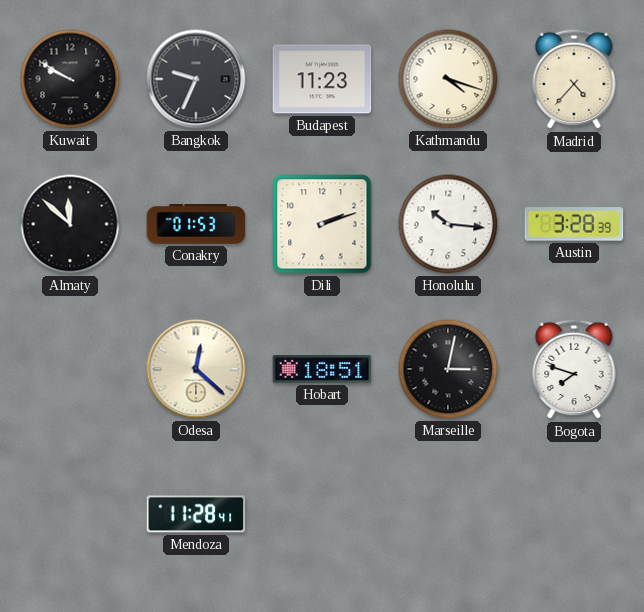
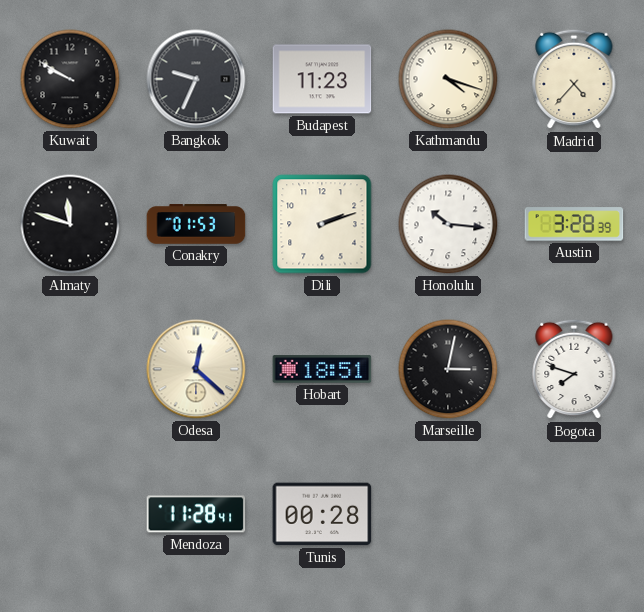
Almaty: 11:52 -> 11:48 (70, 224)
Tunis: none -> 00:28 (322, 514)
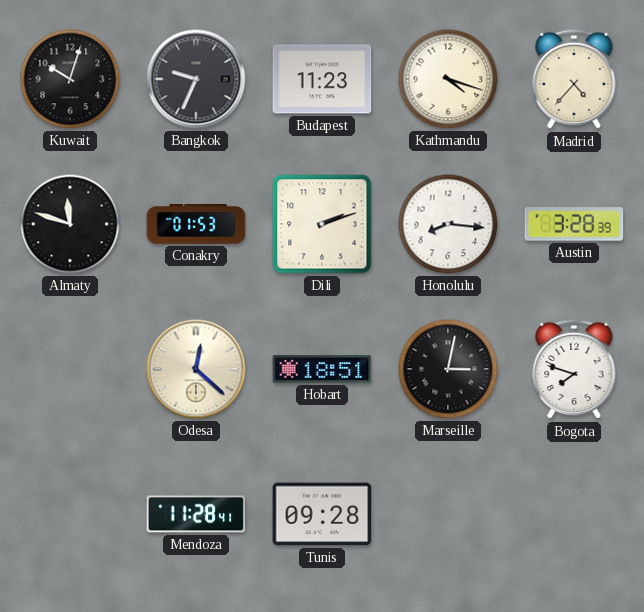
Kuwait: 9:50 -> 10:03 (70, 79)
Honolulu: 10:16 -> 8:16 (448, 224)
Tunis: 00:28 -> 09:28 (322, 514)
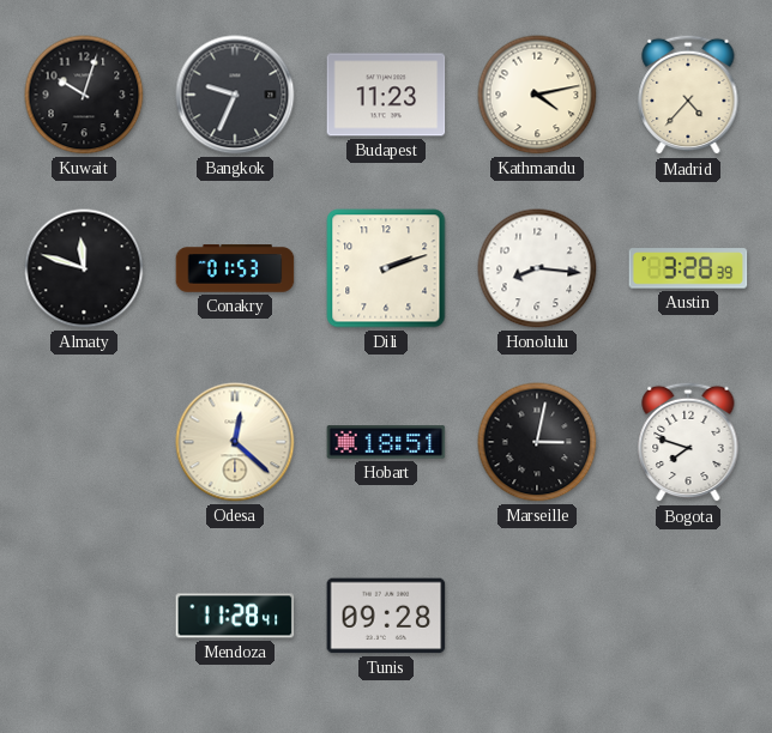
Kathmandu: 4:18 -> 4:13 (537, 95)
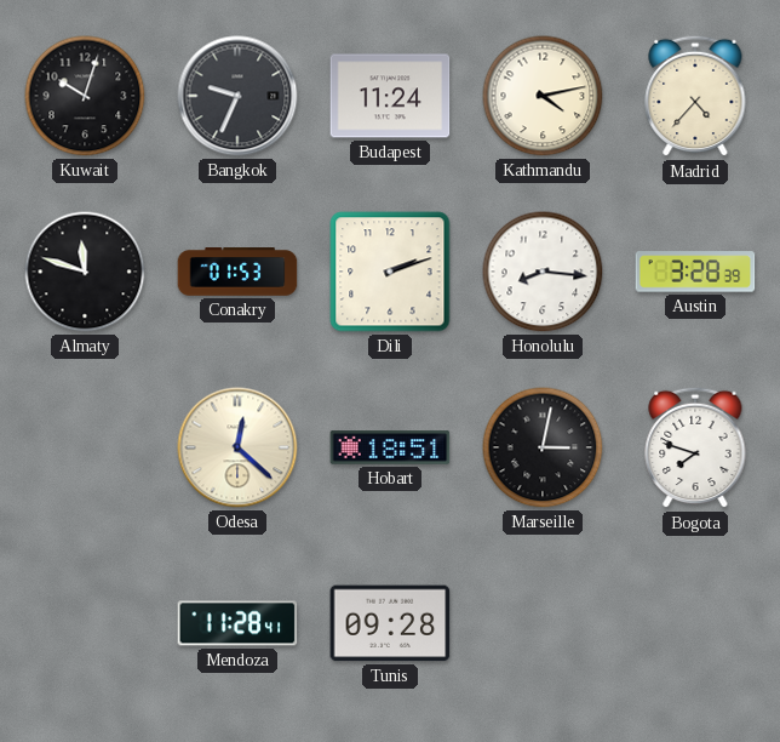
Budapest: 11:23 -> 11:24 (390, 96)
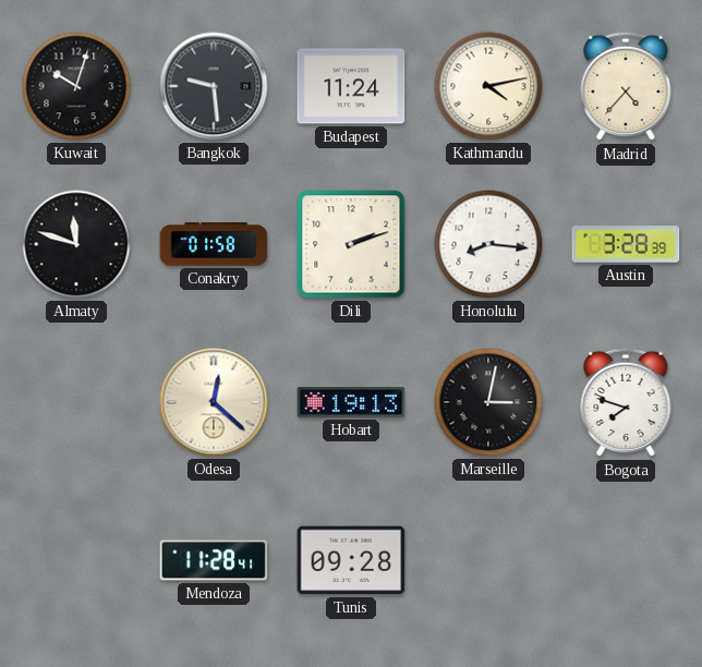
Bangkok: 9:34 -> 9:29 (214, 86)
Conakry: 01:53 -> 01:58 (214, 244)
Hobart: 18:51 -> 19:13 (351, 402)
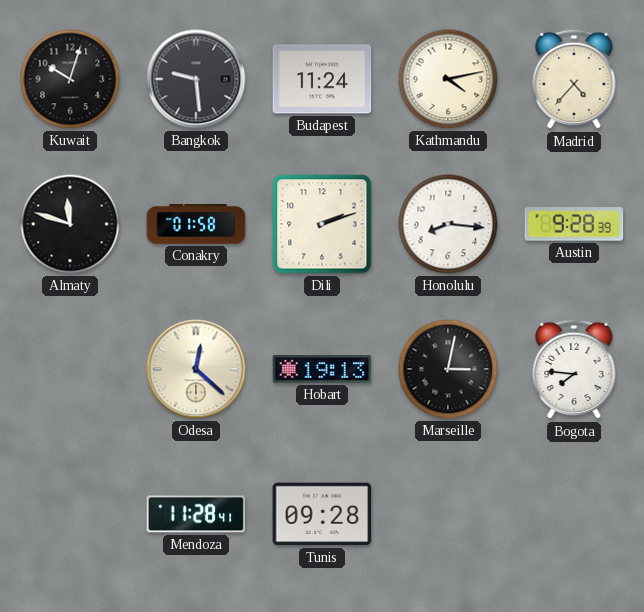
Austin: 3:28 -> 9:28 (574, 224)
Bogota: 7:48 -> 7:46 (574, 369)
